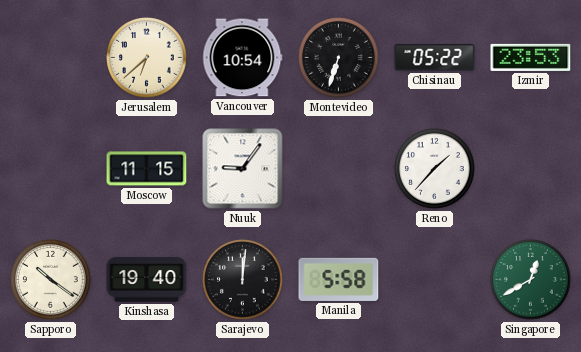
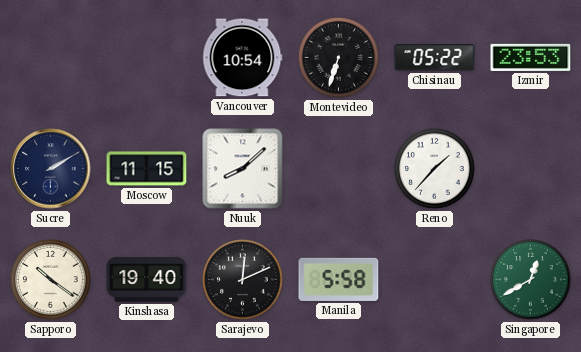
Jerusalem: 6:38 -> none (147, 58)
Sucre: none -> 2:10 (51, 169)
Nuuk: 9:06 -> 8:08 (243, 169)
Sarajevo: 12:01 -> 12:11 (243, 280)
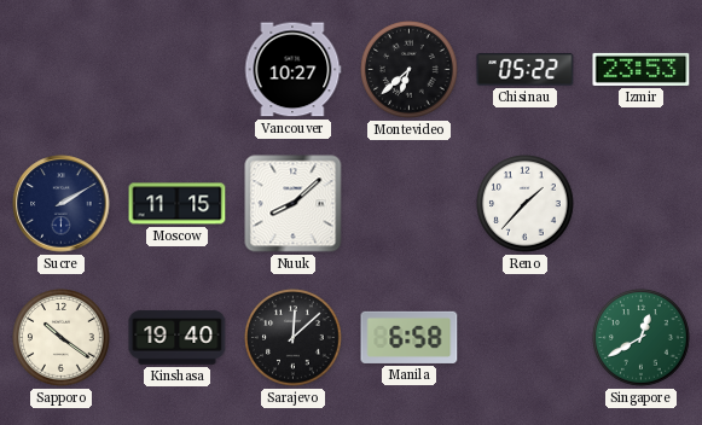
Vancouver: 10:54 -> 10:27 (292, 70)
Montevideo: 6:33 -> 6:38 (410, 70)
Sarajevo: 12:11 -> 12:08 (294, 338)
Manila: 5:58 -> 6:58 (410, 337)
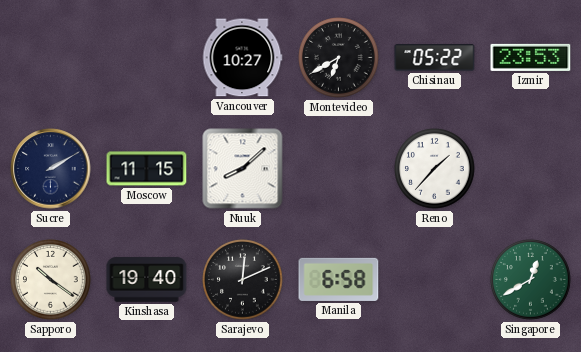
Montevideo: 6:38 -> 6:40 (339, 58)
Sarajevo: 12:08 -> 12:11 (243, 280)
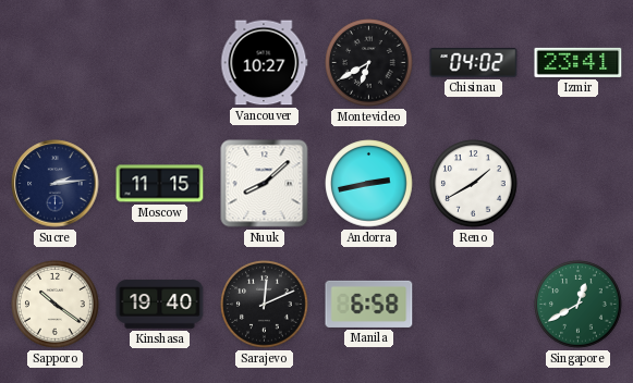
Chisinau: 05:22 -> 04:02 (474, 63)
Izmir: 23:53 -> 23:41 (579, 62)
Sucre: 2:10 -> 2:14 (56, 184)
Andorra: none -> 2:43 (369, 184)
Reno: 1:37 -> 1:40 (474, 184)
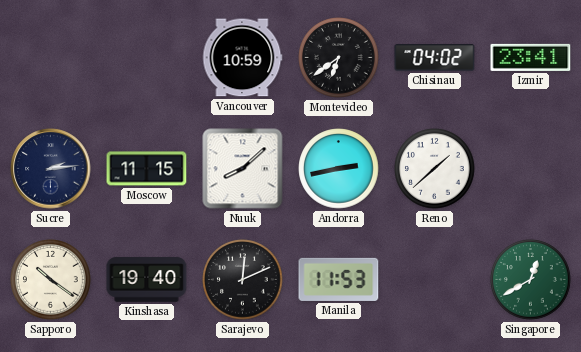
Vancouver: 10:27 -> 10:59 (242, 58)
Montevideo: 6:40 -> 6:39 (339, 58)
Reno: 1:40 -> 1:38 (435, 169)
Manila: 6:58 -> 11:53 (339, 279)
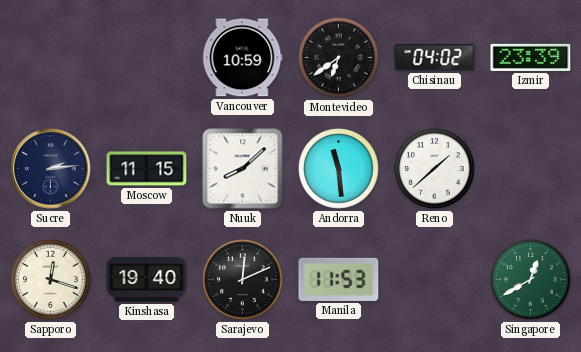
Izmir: 23:41 -> 23:39 (531, 57)
Andorra: 2:43 -> 11:29 (339, 169)
Sapporo: 10:21 -> 12:18 (51, 280)
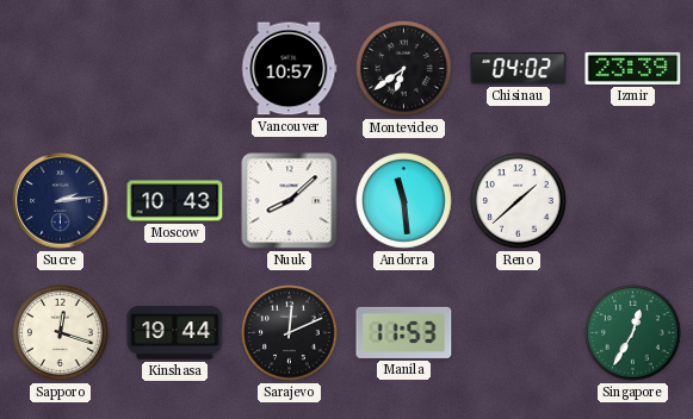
Vancouver: 10:59 -> 10:57 (289, 69)
Moscow: 11:15 -> 10:43 (175, 201)
Kinshasa: 19:40 -> 19:44 (175, 333)
Singapore: 12:40 -> 12:35 (633, 333)
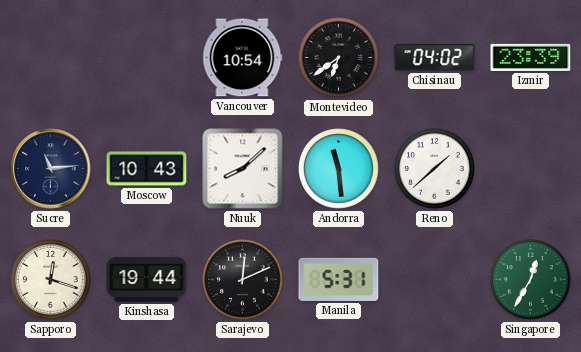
Vancouver: 10:57 -> 10:54 (242, 58)
Sucre: 2:14 -> 11:14 (51, 169)
Manila: 11:53 -> 5:31 (339, 279)
